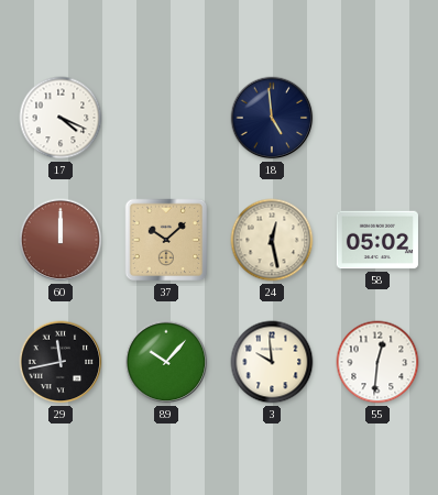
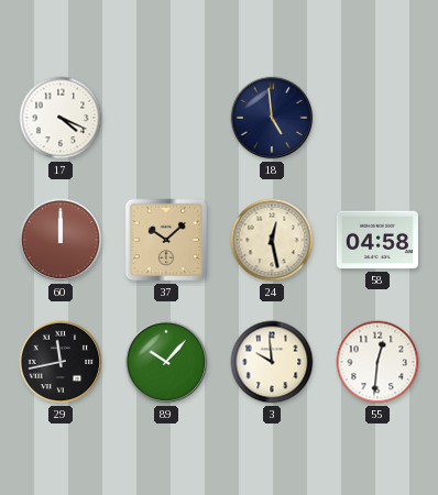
58: 05:02 -> 04:58 (377, 240)
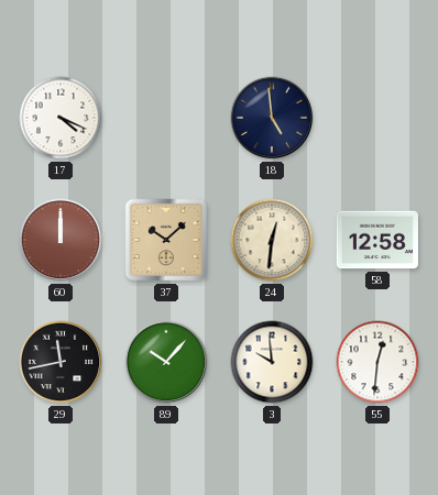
24: 12:28 -> 12:31 (272, 240)
58: 04:58 -> 12:58 (377, 240)
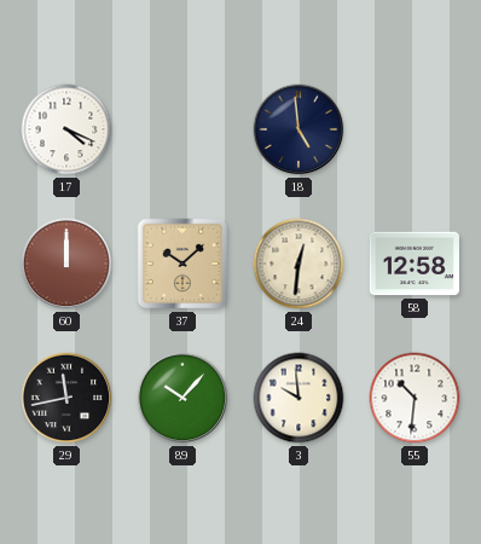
55: 12:31 -> 10:31 (415, 398)
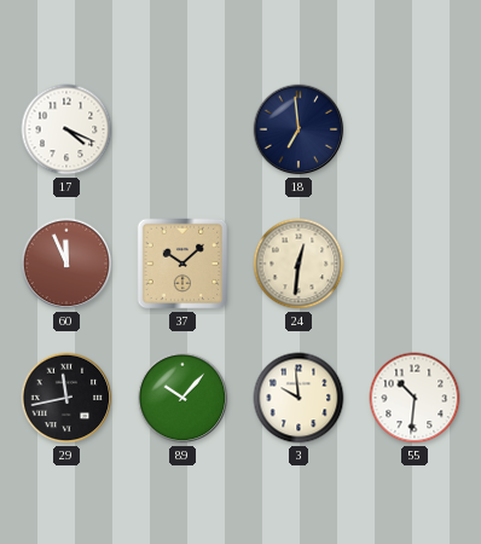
18: 4:59 -> 6:59 (299, 129)
60: 12:00 -> 11:56 (66, 264)
58: 12:58 -> none (415, 264)
